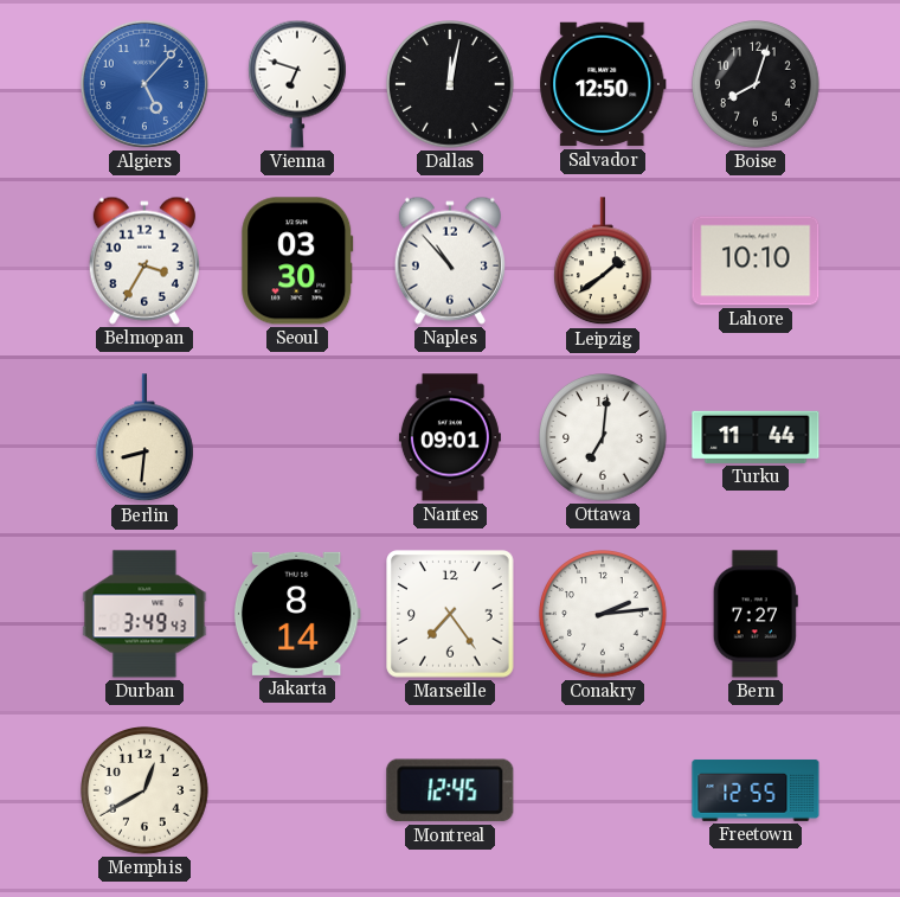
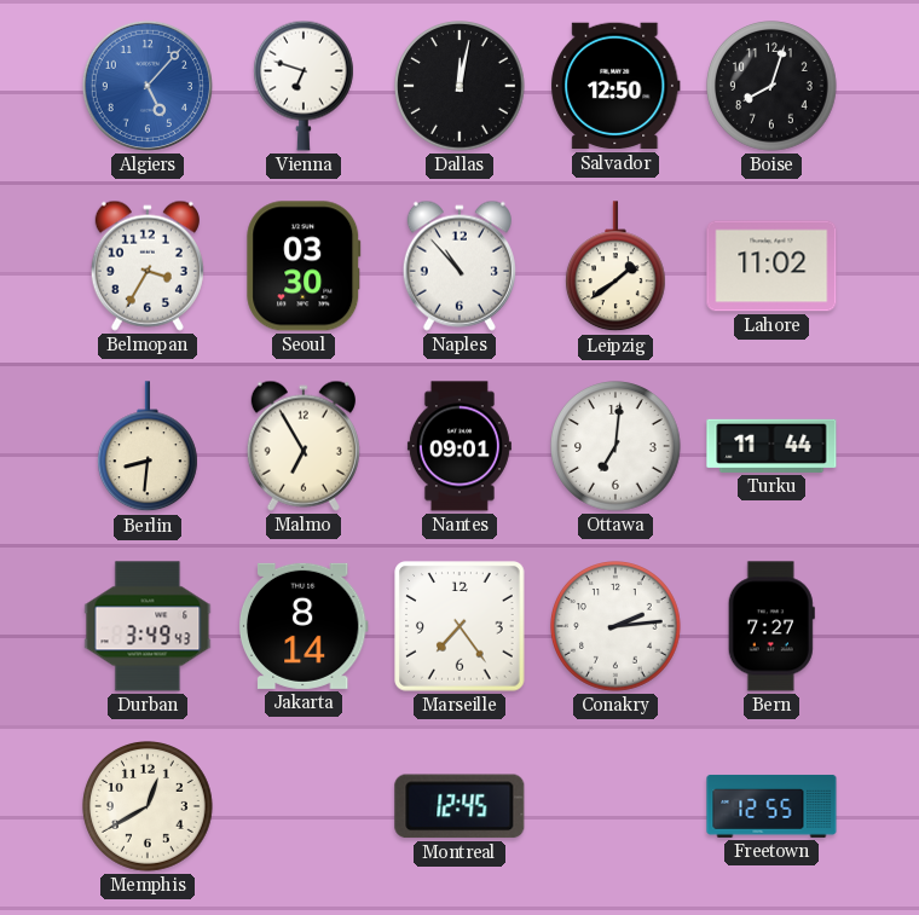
Lahore: 10:10 -> 11:02 (771, 266)
Malmo: none -> 6:55 (304, 446)
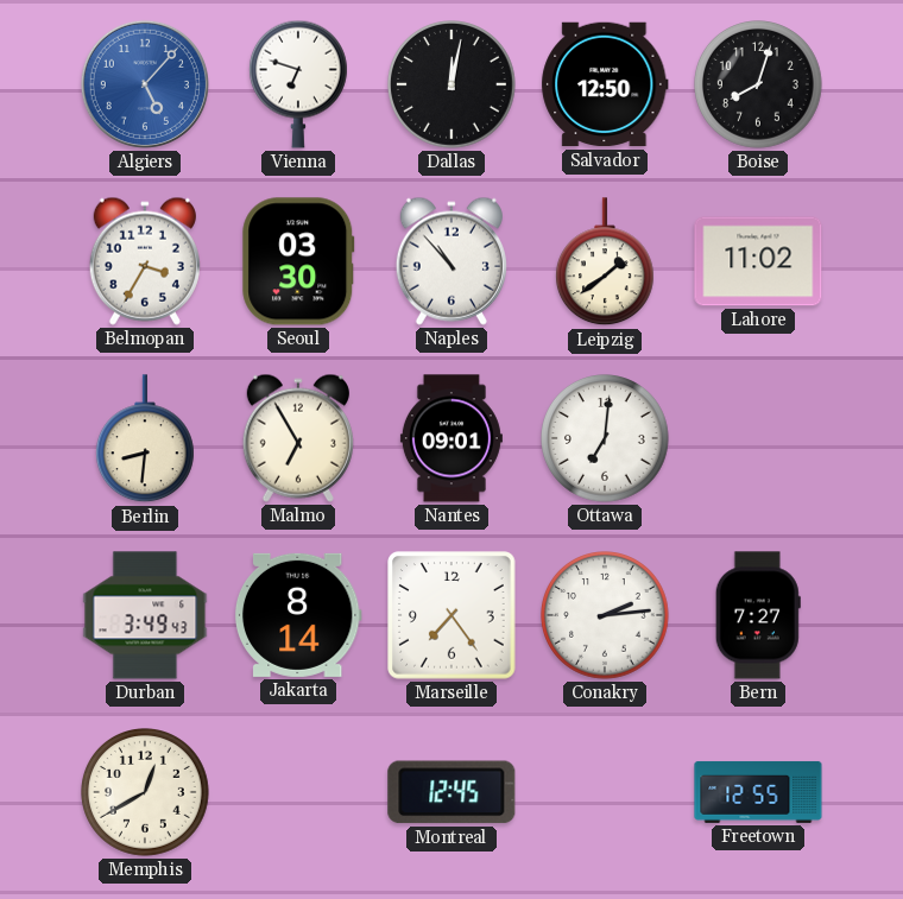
Turku: 11:44 -> none (771, 446)
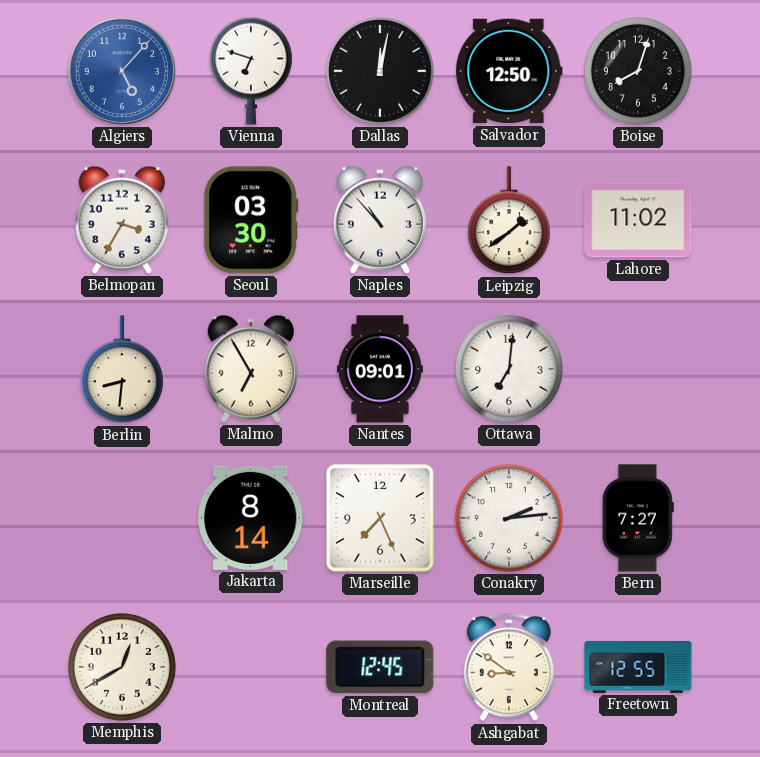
Durban: 3:49 -> none (145, 615)
Marseille: 7:24 -> 7:26 (380, 518)
Ashgabat: none -> 8:51 (508, 668)
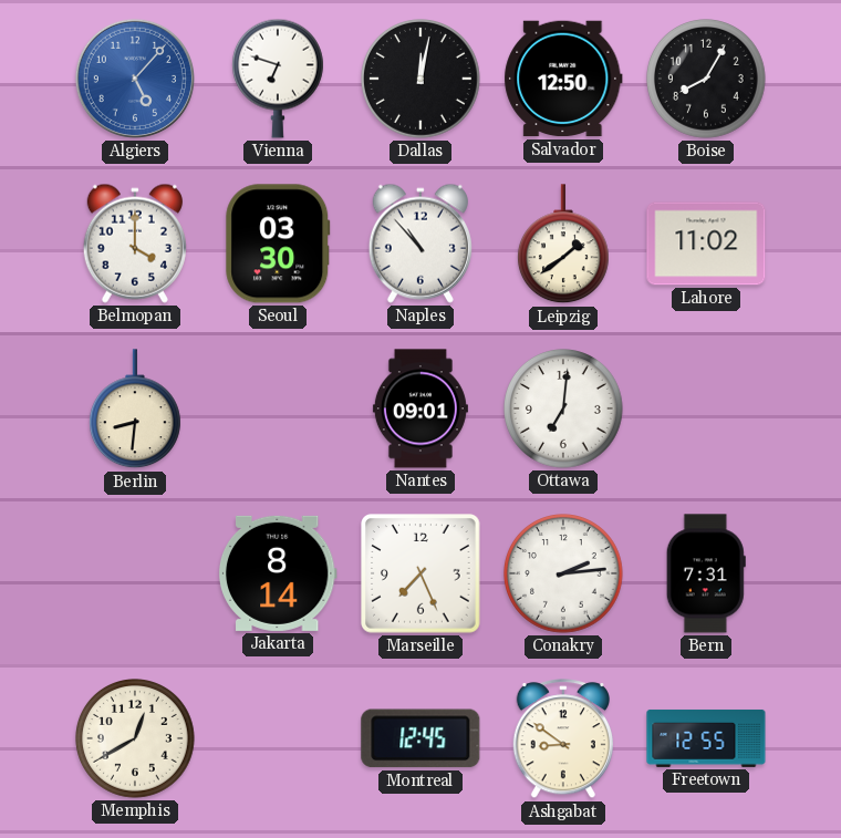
Boise: 8:03 -> 8:05 (707, 80)
Belmopan: 3:35 -> 4:00 (135, 244)
Malmo: 6:55 -> none (251, 369)
Bern: 7:27 -> 7:31 (706, 573)
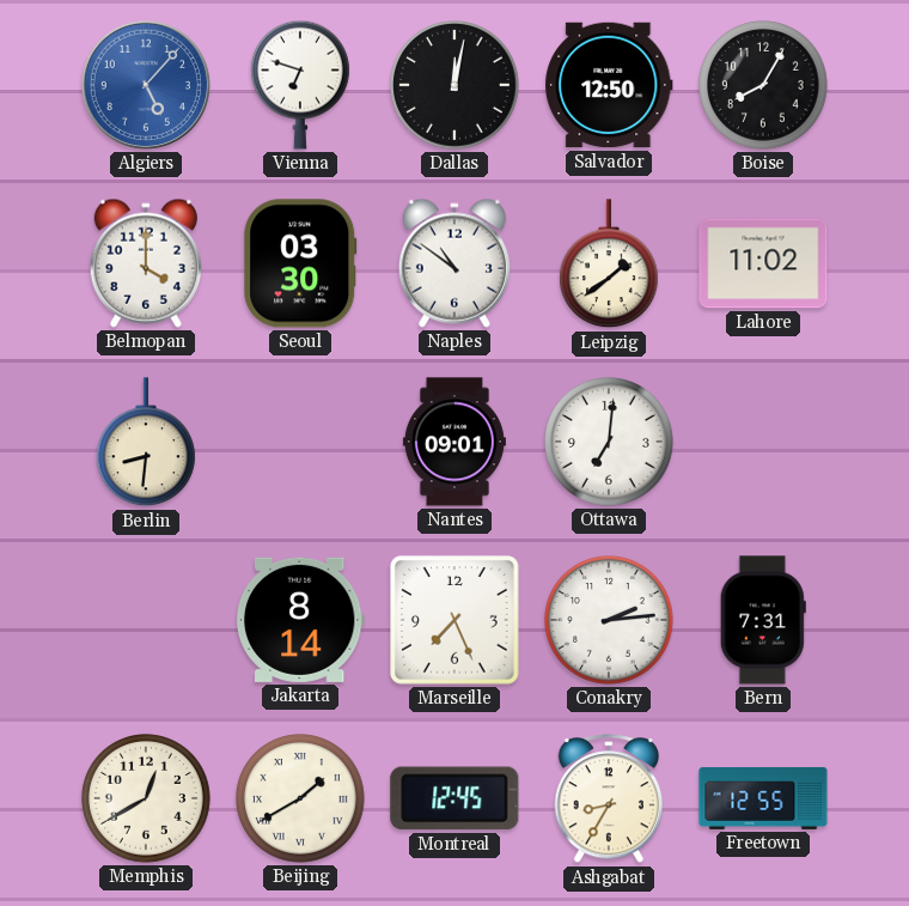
Naples: 10:53 -> 10:51 (455, 263)
Beijing: none -> 1:40 (301, 799)
Ashgabat: 8:51 -> 8:35 (608, 799)
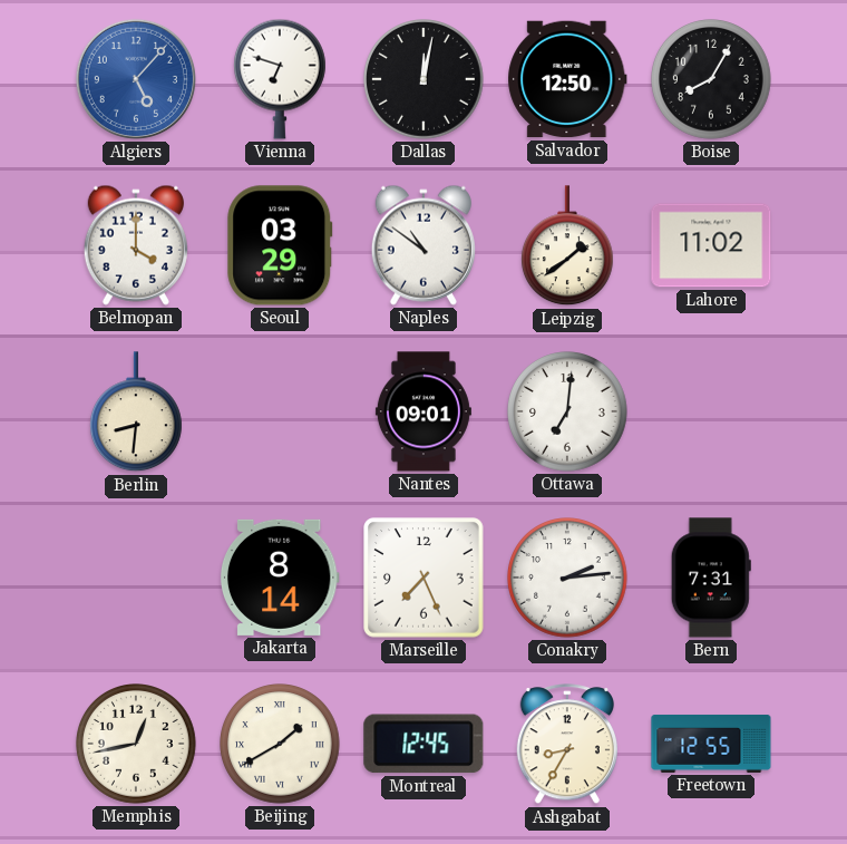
Seoul: 03:30 -> 03:29 (280, 245)
Memphis: 12:40 -> 12:43 (137, 745)
